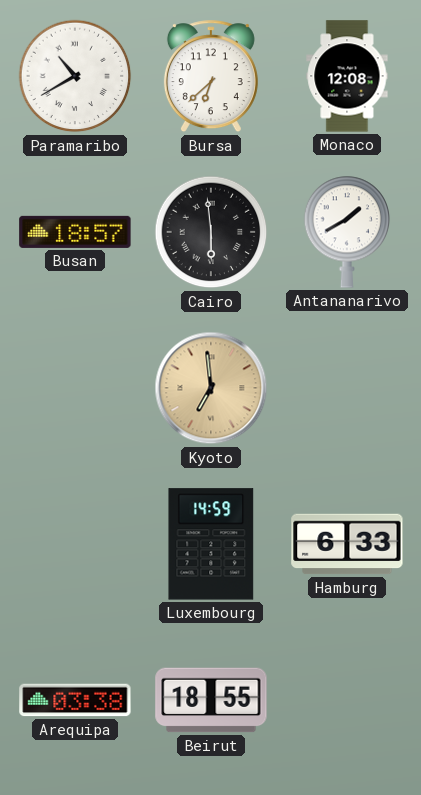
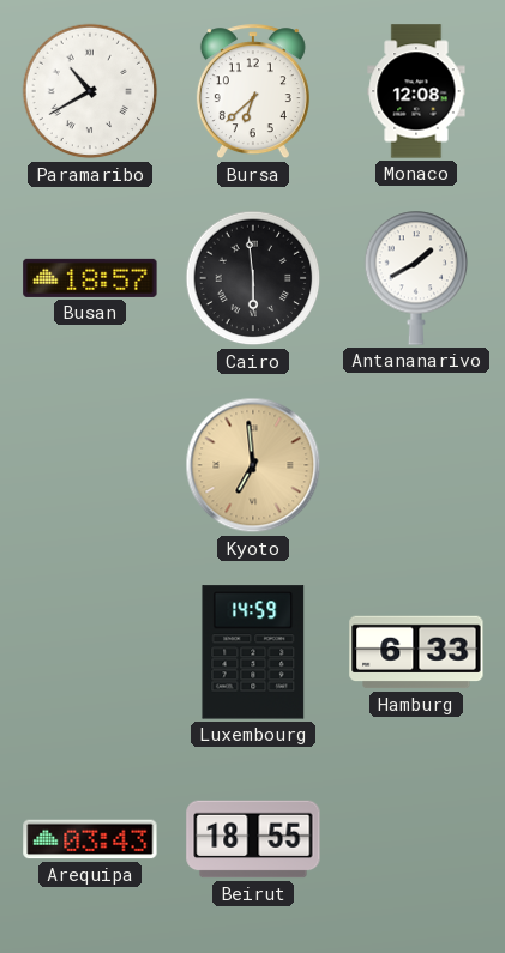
Arequipa: 03:38 -> 03:43 (90, 839)
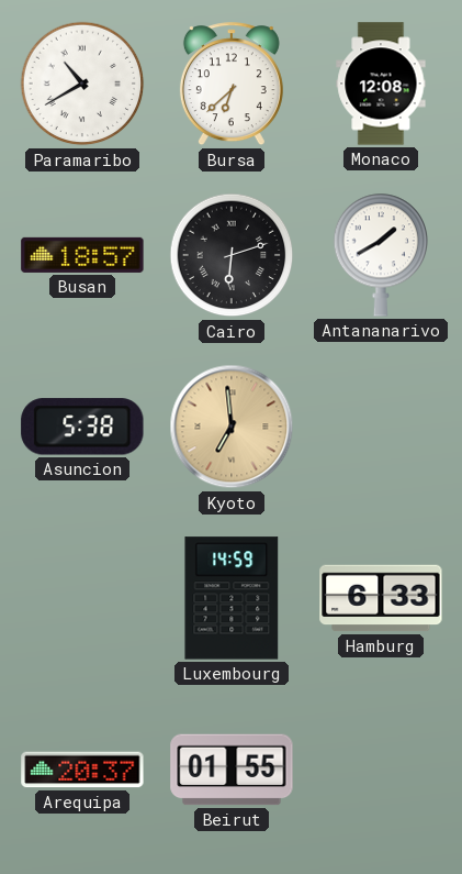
Cairo: 5:59 -> 6:12 (232, 255)
Asuncion: none -> 5:38 (82, 427)
Arequipa: 03:43 -> 20:37 (82, 770)
Beirut: 18:55 -> 01:55 (232, 770)
